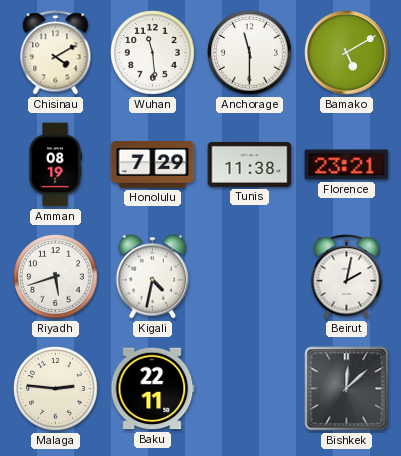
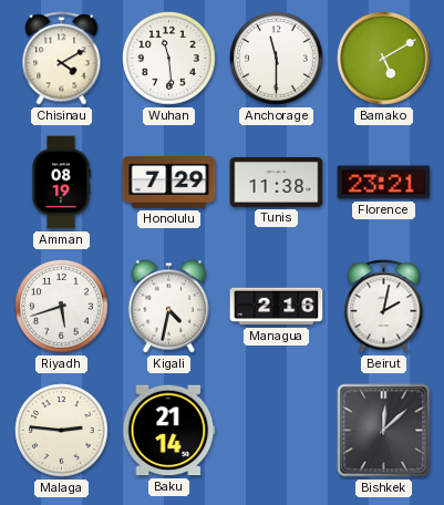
Managua: none -> 2:16 (277, 307)
Baku: 22:11 -> 21:14 (169, 431)
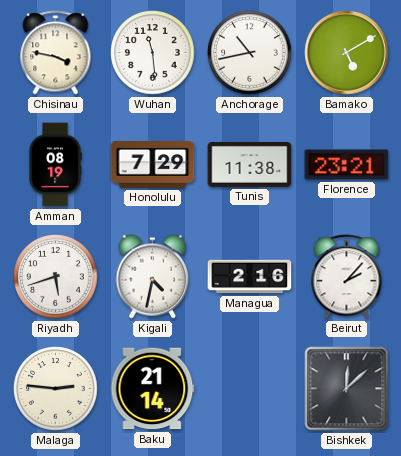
Chisinau: 4:10 -> 3:47 (56, 53)
Anchorage: 11:30 -> 10:43 (250, 53)
Beirut: 2:02 -> 2:07 (347, 277)
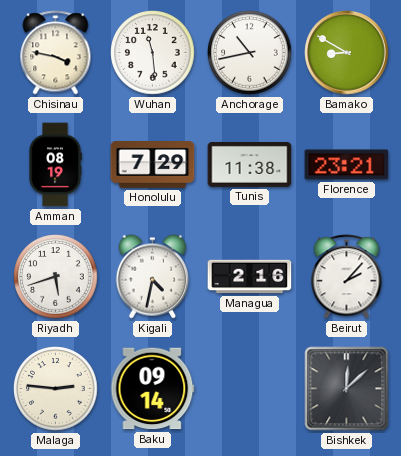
Bamako: 5:10 -> 8:50 (347, 53)
Baku: 21:14 -> 09:14 (153, 389)
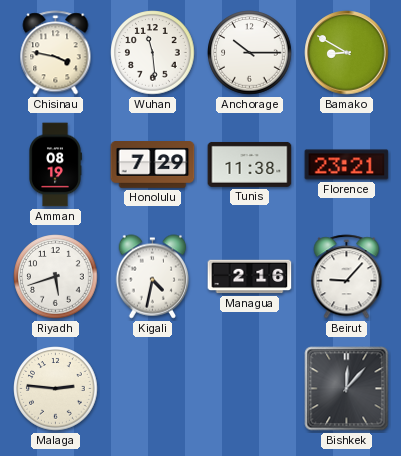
Anchorage: 10:43 -> 10:15 (250, 53)
Beirut: 2:07 -> 9:07 (347, 277)
Baku: 09:14 -> none (153, 389)
Bishkek: 12:08 -> 12:07 (347, 389)
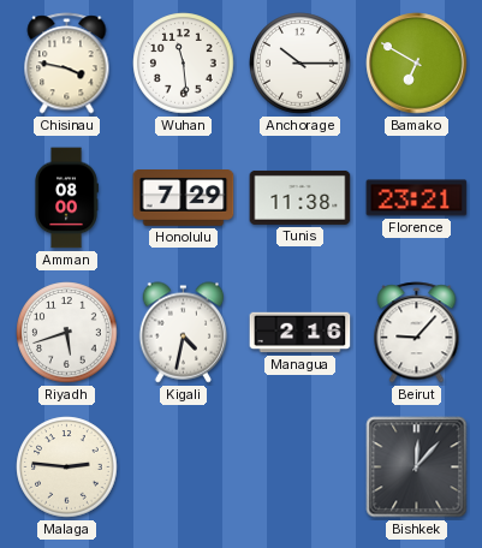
Bamako: 8:50 -> 6:50 (417, 64)
Amman: 08:19 -> 08:00 (66, 198)
